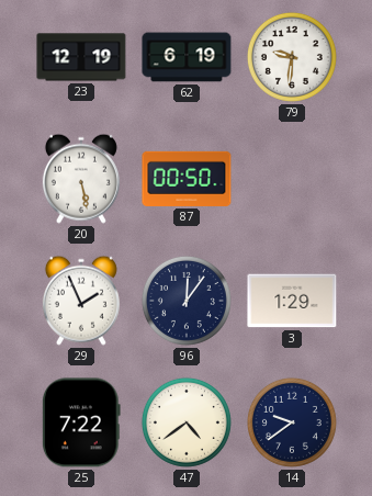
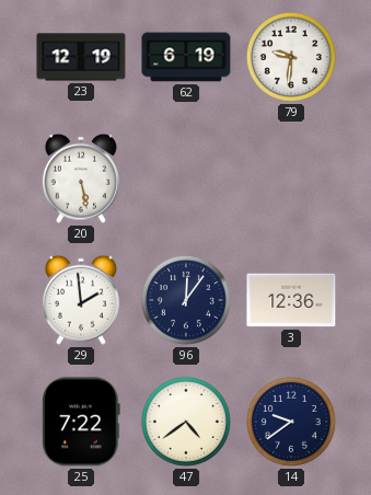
87: 00:50 -> none (187, 179)
29: 1:56 -> 1:59 (81, 300)
3: 1:29 -> 12:36 (291, 300)
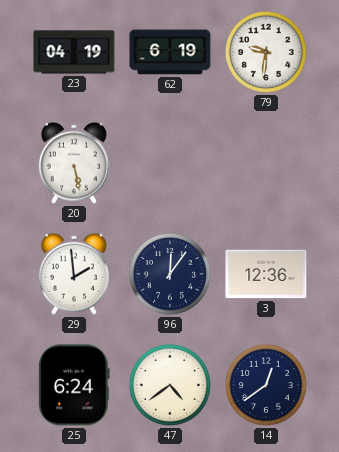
23: 12:19 -> 04:19 (74, 52)
25: 7:22 -> 6:24 (74, 385)
14: 9:39 -> 12:39 (266, 385)
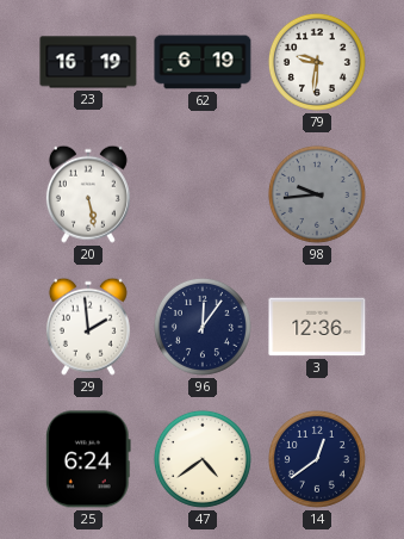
23: 04:19 -> 16:19 (88, 62)
98: none -> 9:44 (317, 194)
